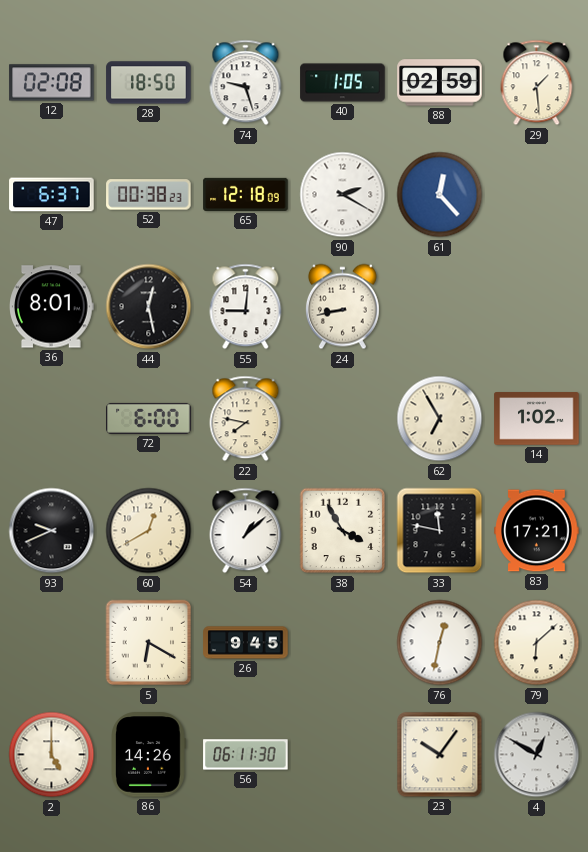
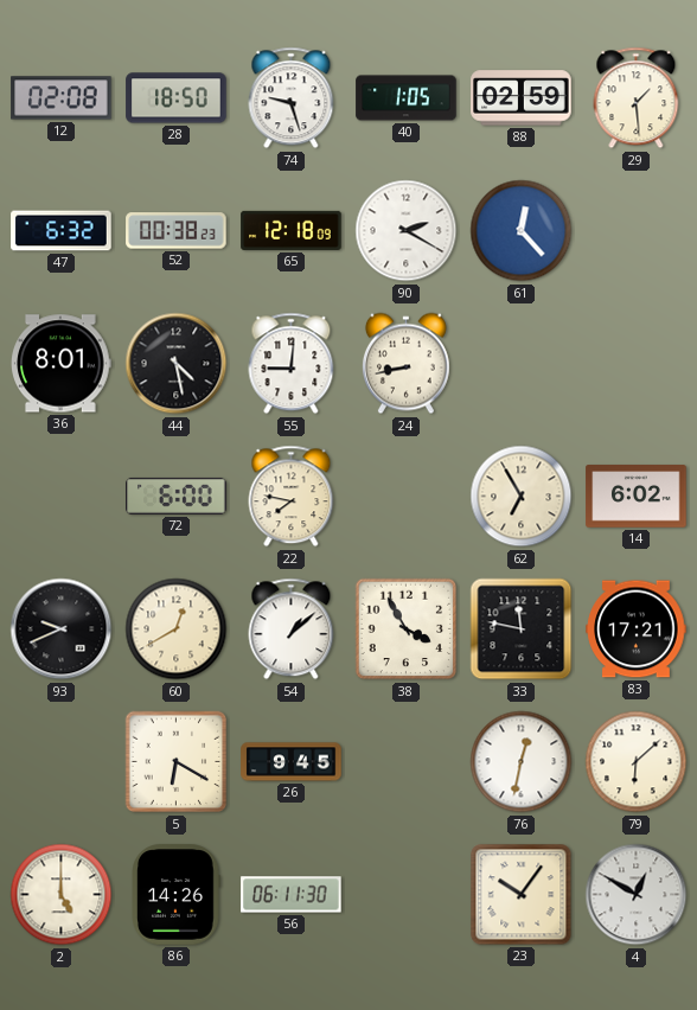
47: 6:37 -> 6:32 (62, 231)
44: 12:28 -> 4:28 (177, 364)
14: 1:02 -> 6:02 (637, 497)
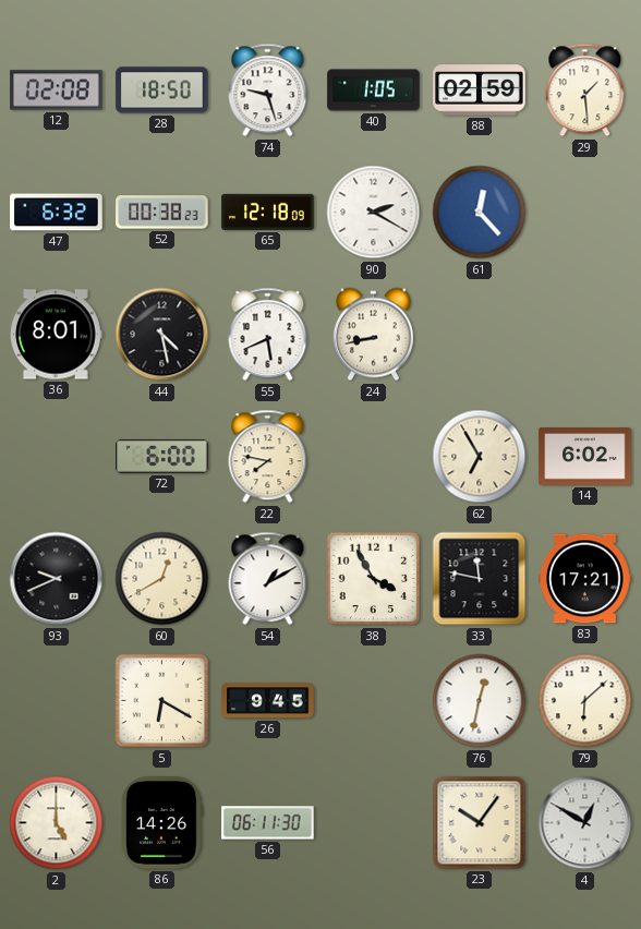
55: 9:01 -> 5:41 (268, 335)
54: 1:08 -> 1:10 (268, 579)
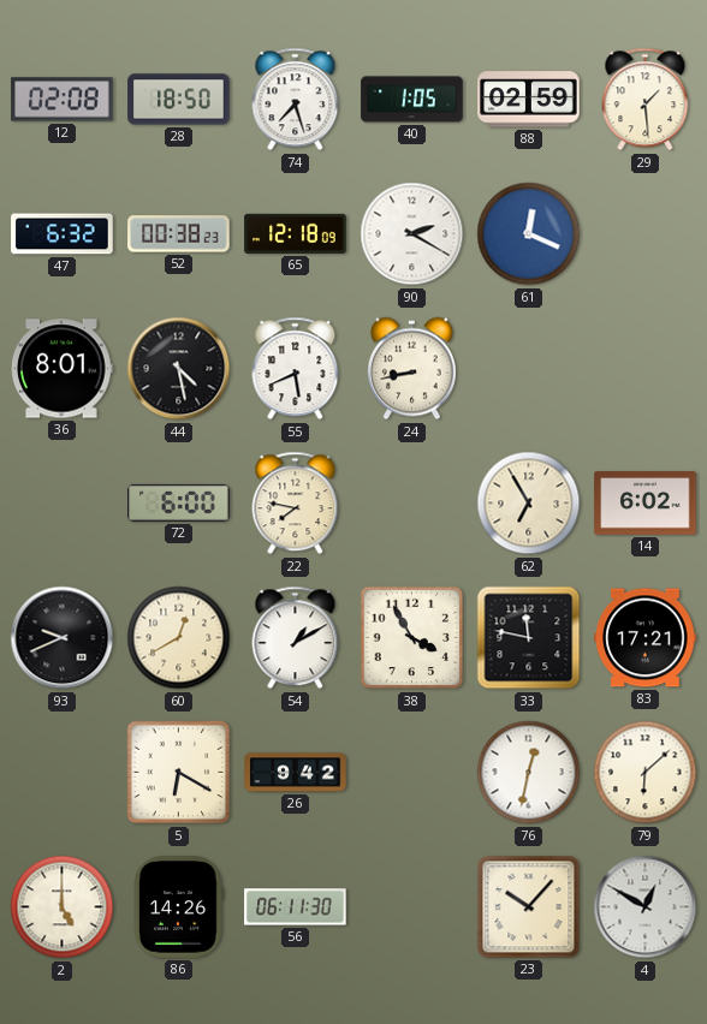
74: 9:27 -> 7:27 (296, 100)
61: 12:23 -> 12:19 (529, 234)
26: 9:45 -> 9:42 (296, 773)
23: 10:06 -> 10:07 (529, 907)
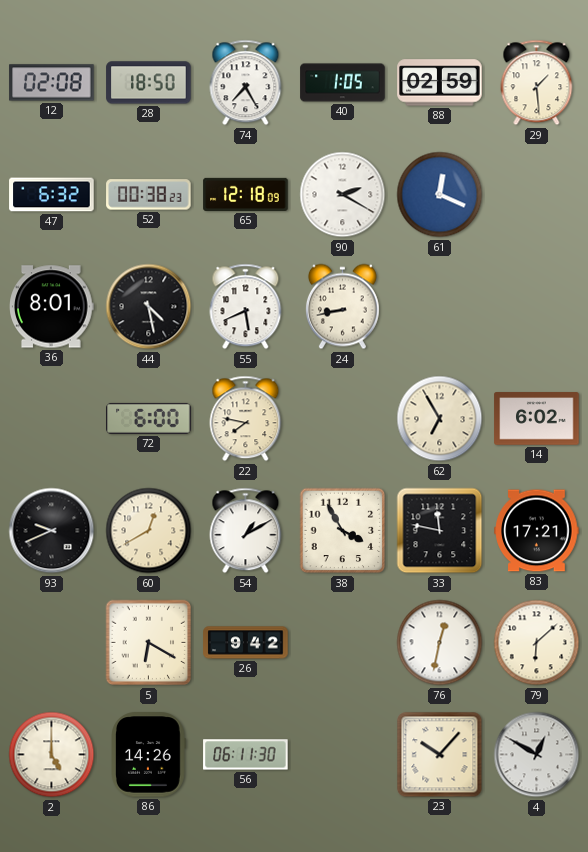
74: 7:27 -> 7:25 (246, 83)
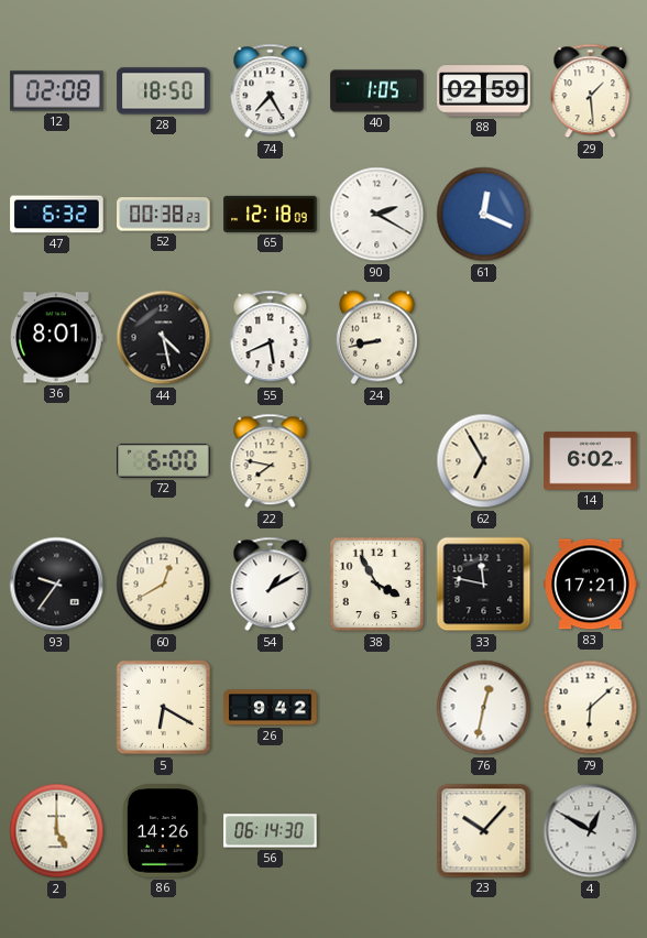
93: 9:41 -> 9:36 (57, 585)
56: 06:11 -> 06:14 (271, 831)
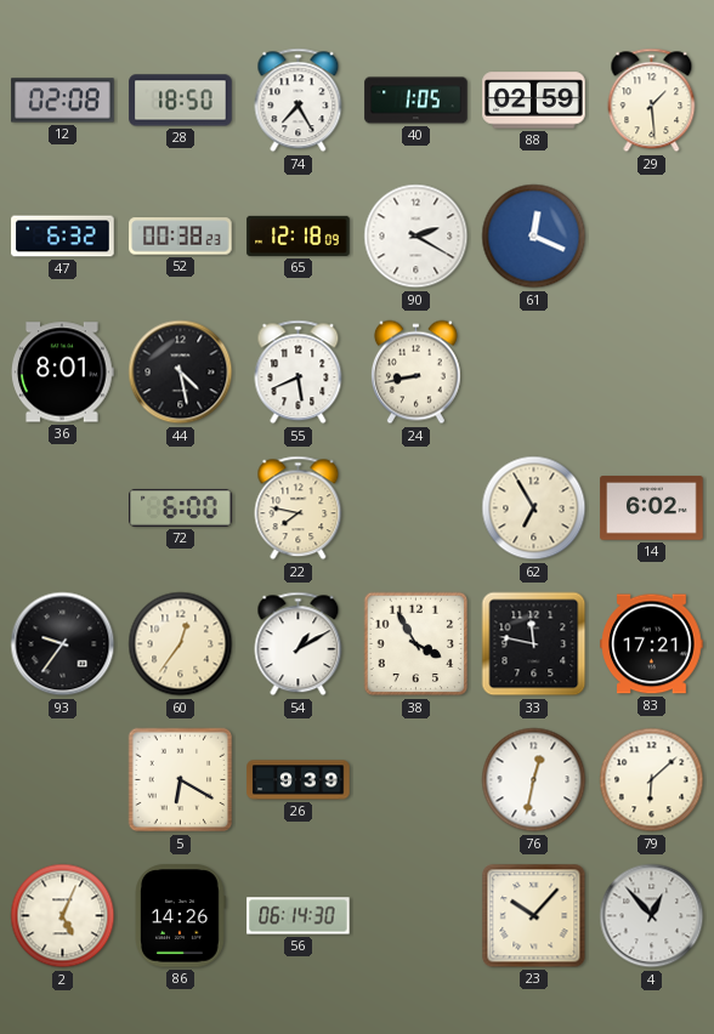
60: 12:40 -> 12:36 (181, 644)
26: 9:42 -> 9:39 (299, 780)
2: 5:00 -> 5:04 (63, 916)
4: 12:50 -> 12:53 (652, 916)
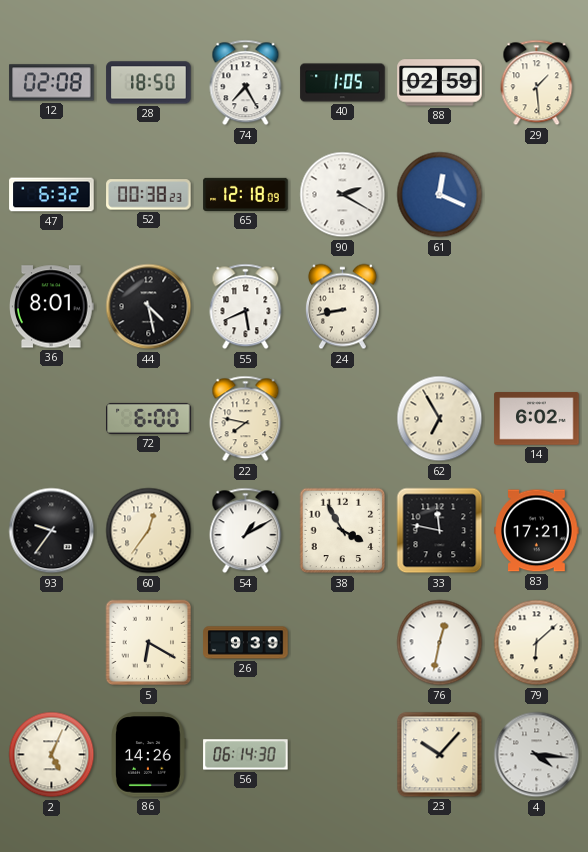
4: 12:53 -> 4:16 (537, 755)
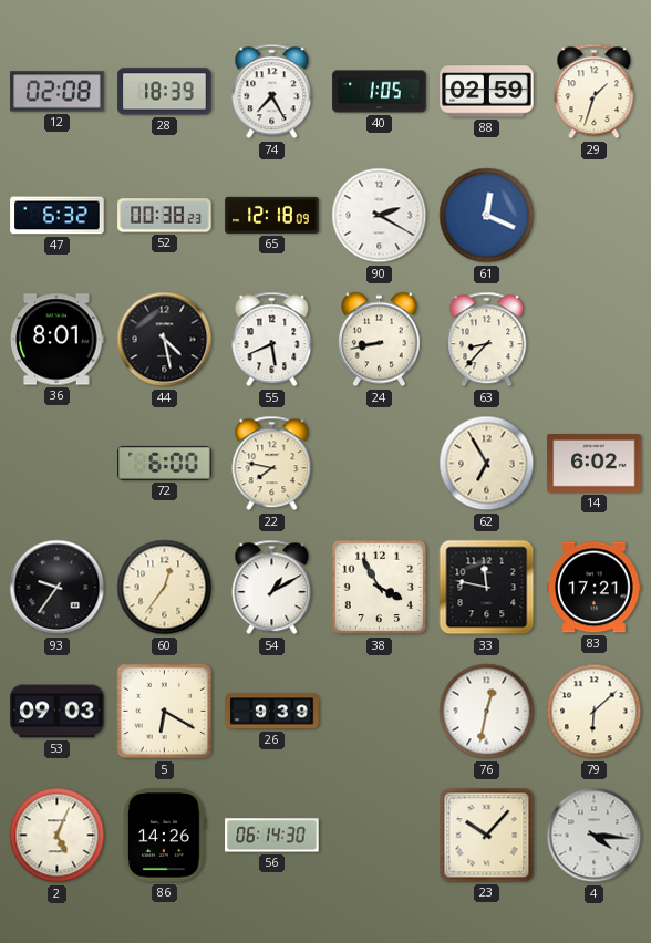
28: 18:50 -> 18:39 (165, 92)
29: 1:29 -> 1:33 (595, 92)
63: none -> 8:37 (487, 340)
53: none -> 09:03 (58, 712)
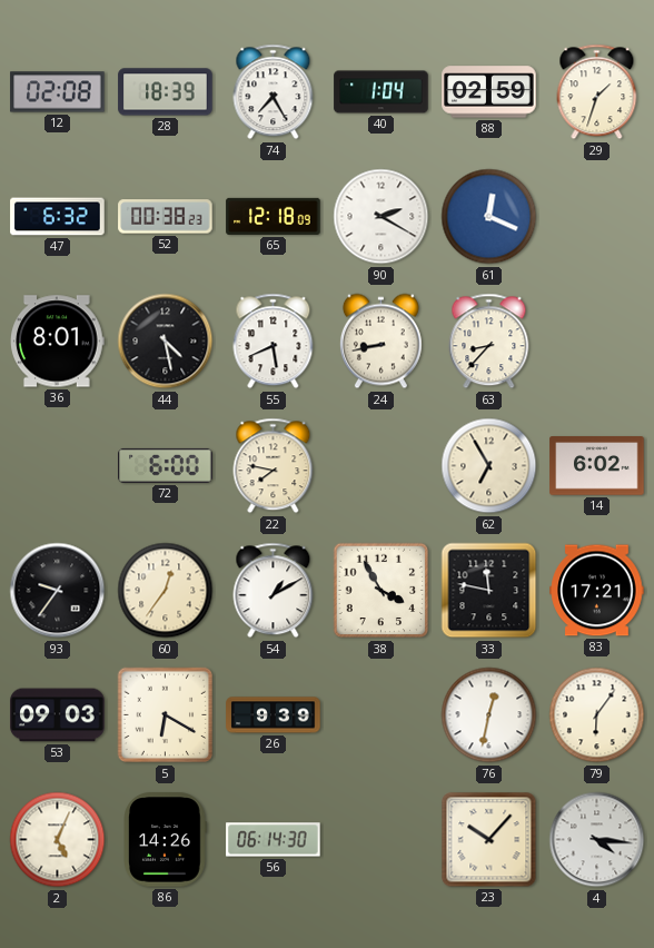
40: 1:05 -> 1:04 (381, 92)
79: 6:08 -> 6:06 (597, 715)
